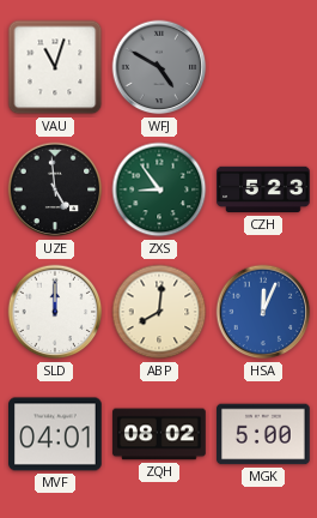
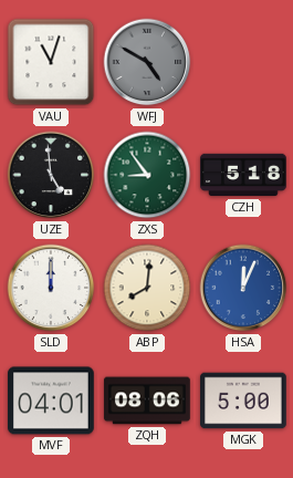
CZH: 5:23 -> 5:18 (243, 175)
ZQH: 08:02 -> 08:06 (147, 401)
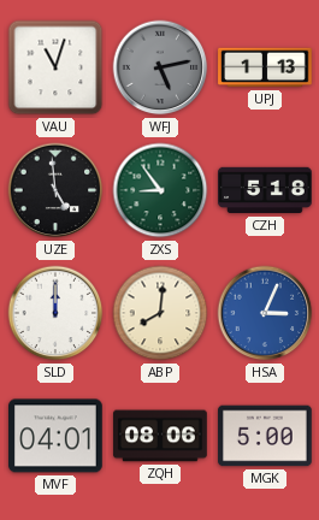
WFJ: 4:50 -> 5:13 (160, 67)
UPJ: none -> 1:13 (265, 67)
HSA: 12:04 -> 3:04 (265, 313)
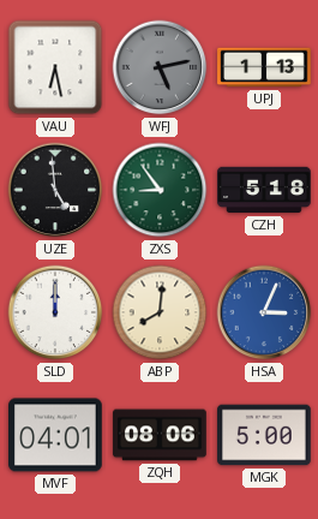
VAU: 11:03 -> 6:28 (55, 67)
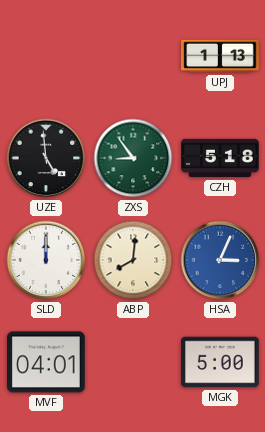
VAU: 6:28 -> none (55, 67)
WFJ: 5:13 -> none (160, 67)
ZQH: 08:06 -> none (160, 435)
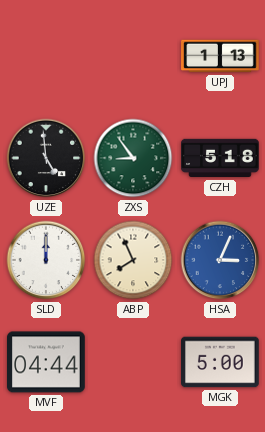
ABP: 8:01 -> 7:56 (133, 260)
MVF: 04:01 -> 04:44 (46, 362)
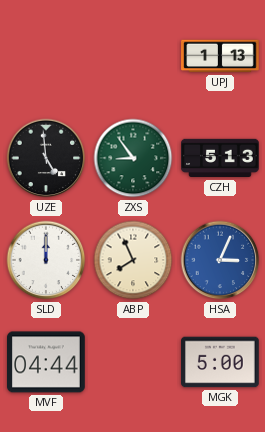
CZH: 5:18 -> 5:13 (220, 158)
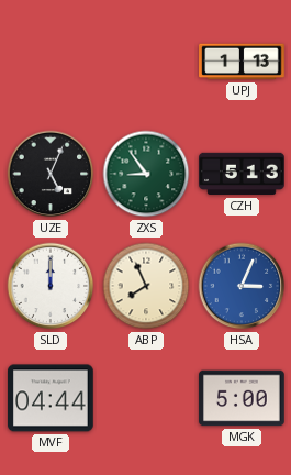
UZE: 4:59 -> 5:04 (51, 174)
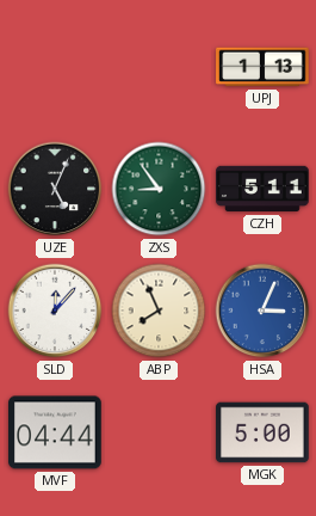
CZH: 5:13 -> 5:11 (262, 189)
SLD: 12:00 -> 12:07 (55, 311)
